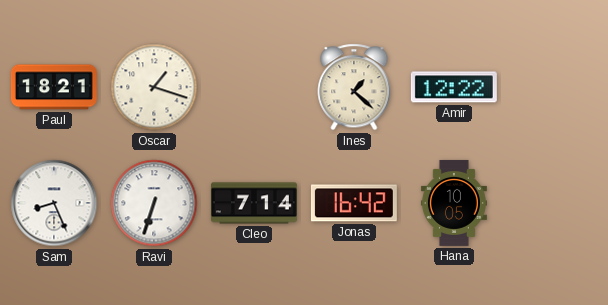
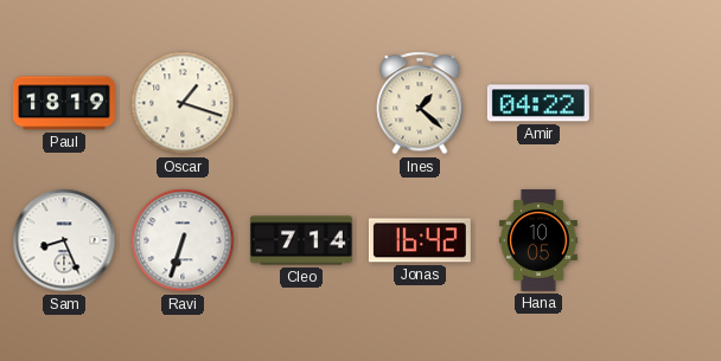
Paul: 18:21 -> 18:19 (64, 103)
Amir: 12:22 -> 04:22 (538, 103)
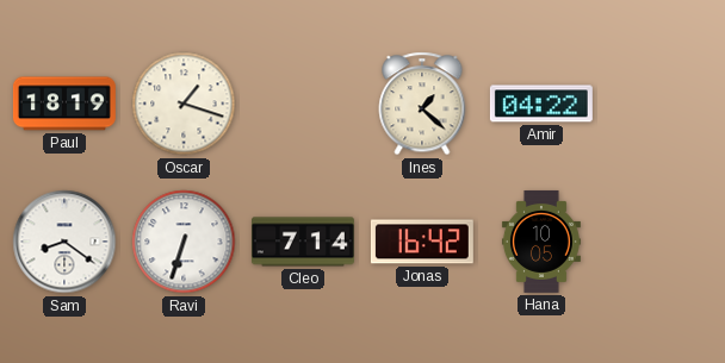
Sam: 8:26 -> 8:21 (64, 242)
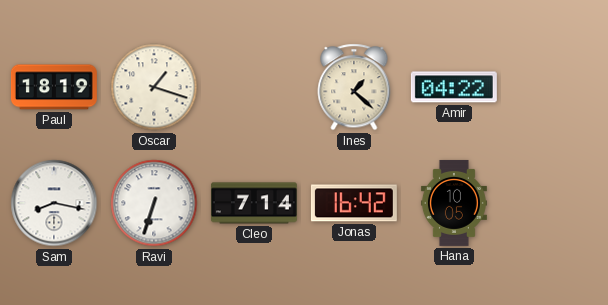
Sam: 8:21 -> 8:17 (54, 203)
